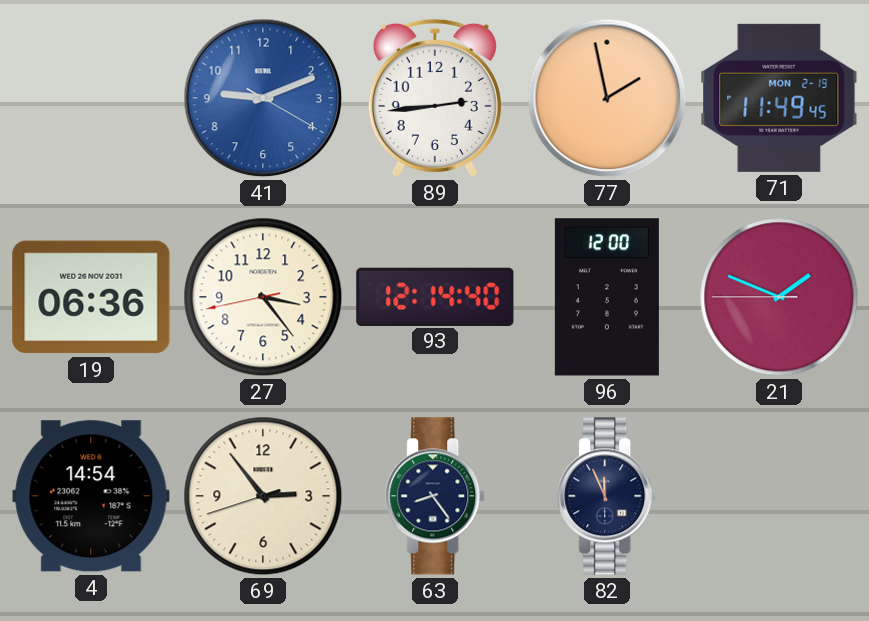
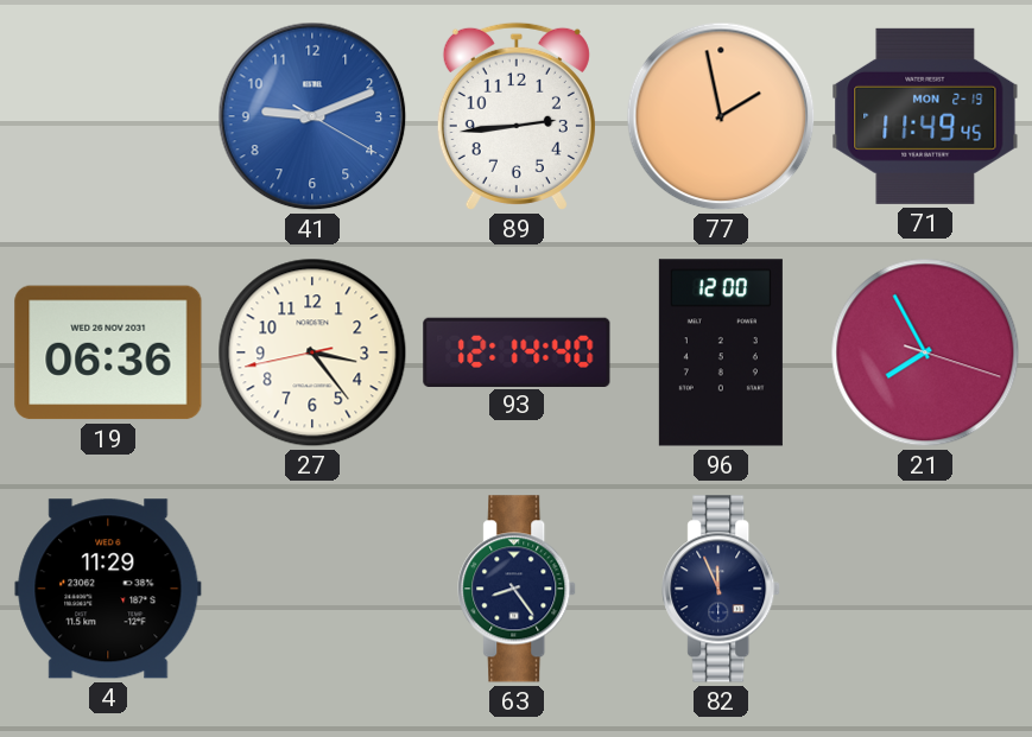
21: 1:48 -> 7:55 (925, 352)
4: 14:54 -> 11:29 (108, 589)
69: 2:53 -> none (263, 496)
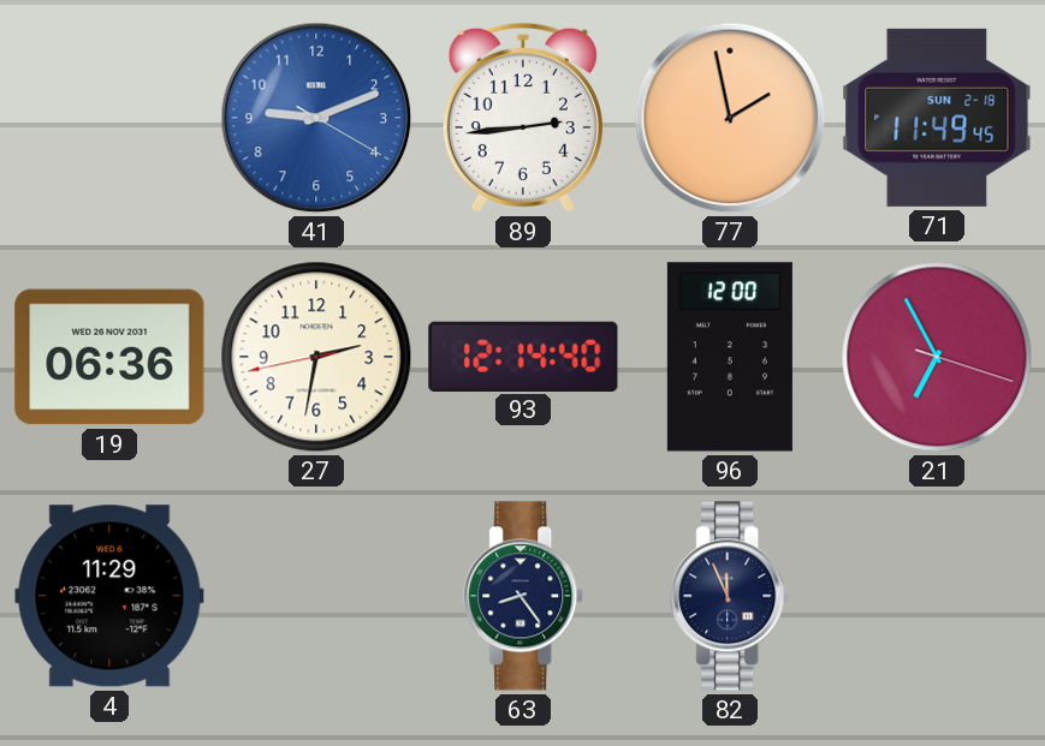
71 date: MON 2-19 -> SUN 2-18 (937, 118)
27: 3:23 -> 2:31 (316, 357)
21: 7:55 -> 6:55 (937, 357)
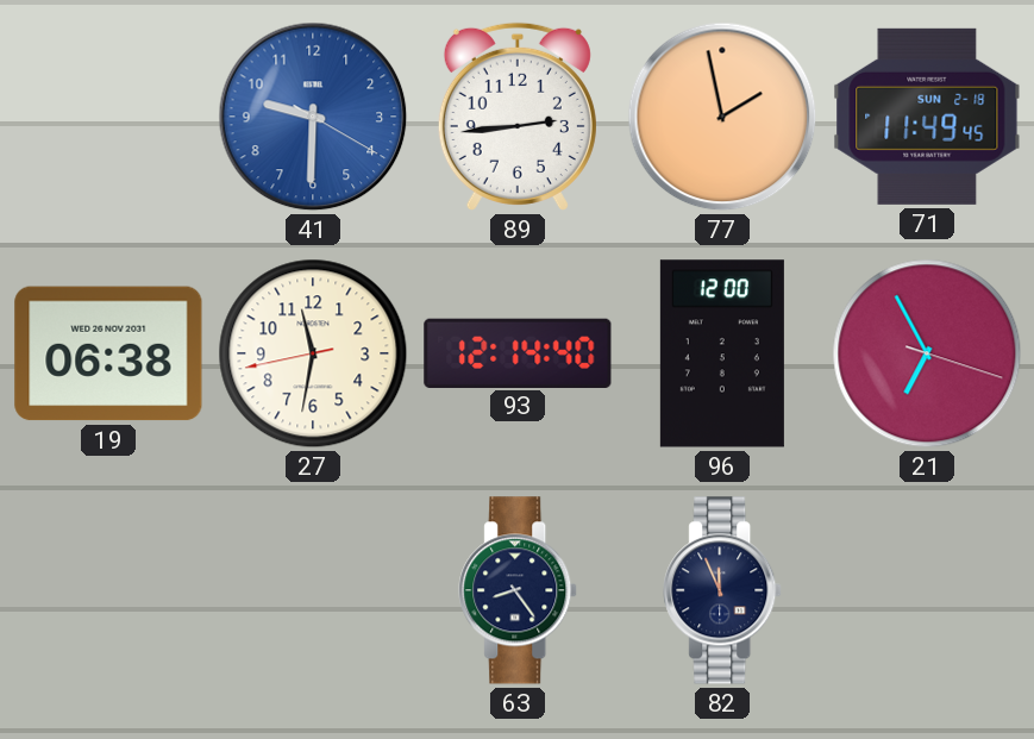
41: 9:11 -> 9:30 (313, 117)
19: 06:36 -> 06:38 (108, 353)
27: 2:31 -> 11:31 (313, 353)
4: 11:29 -> none (109, 596)
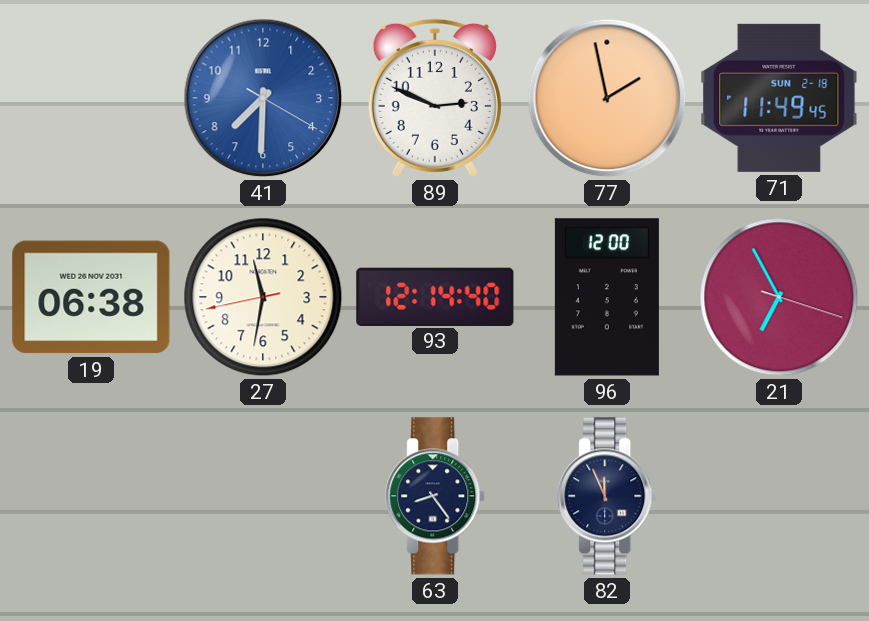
41: 9:30 -> 7:30 (263, 98)
89: 2:44 -> 2:49 (435, 98)
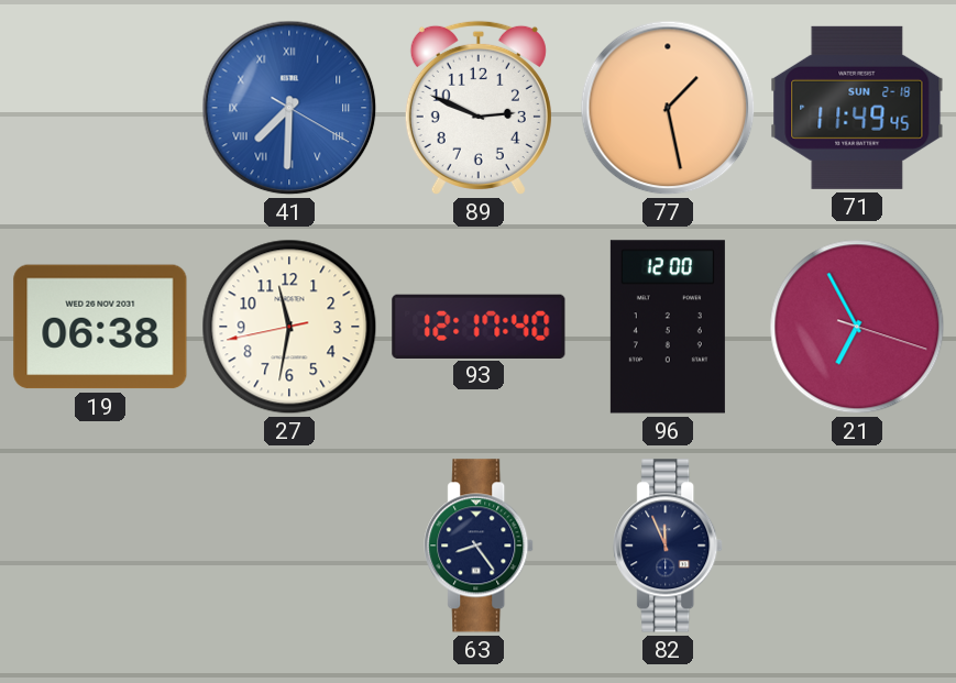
41 numerals: Arabic -> Roman (289, 108)
77: 1:58 -> 1:28 (668, 108)
93: 12:14 -> 12:17 (479, 326)
